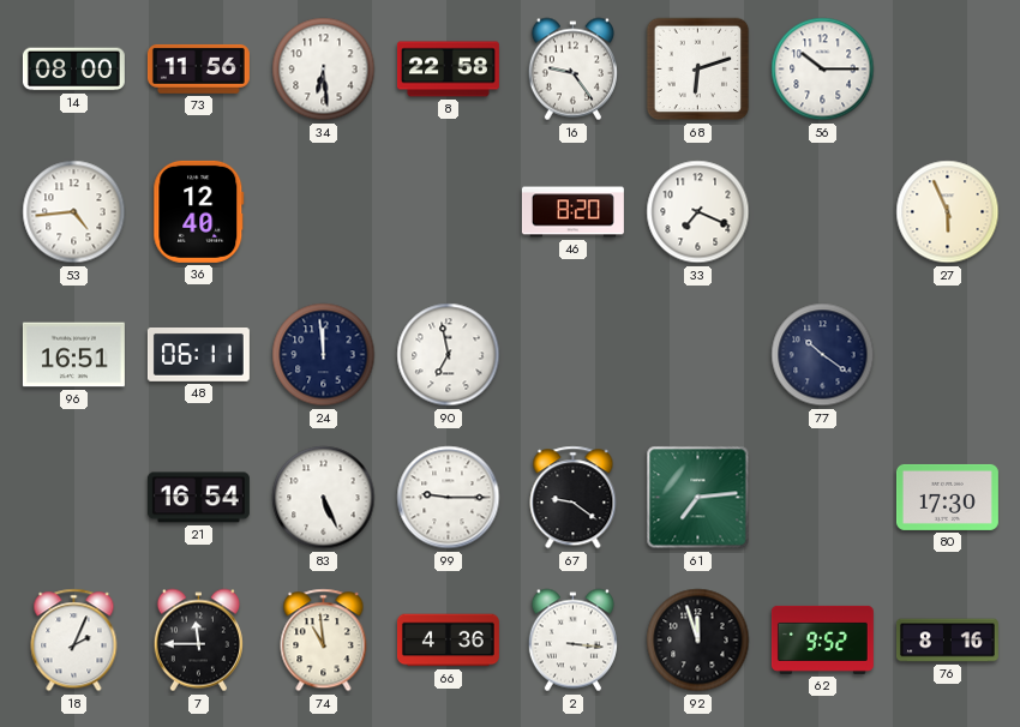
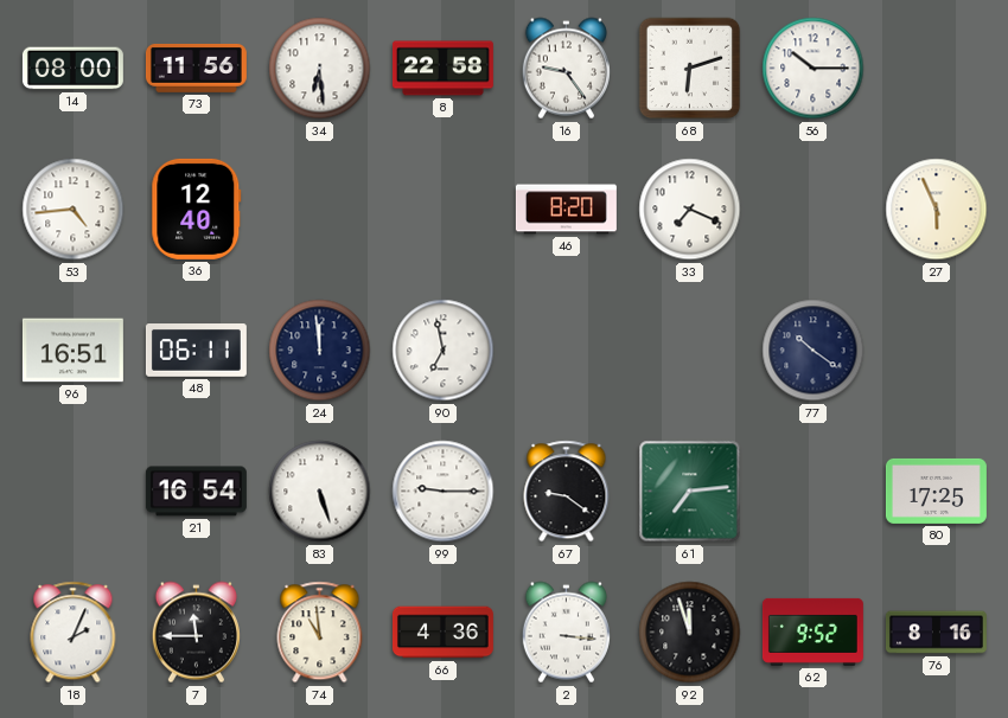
83: 5:26 -> 5:27 (320, 492)
80: 17:30 -> 17:25 (936, 491)
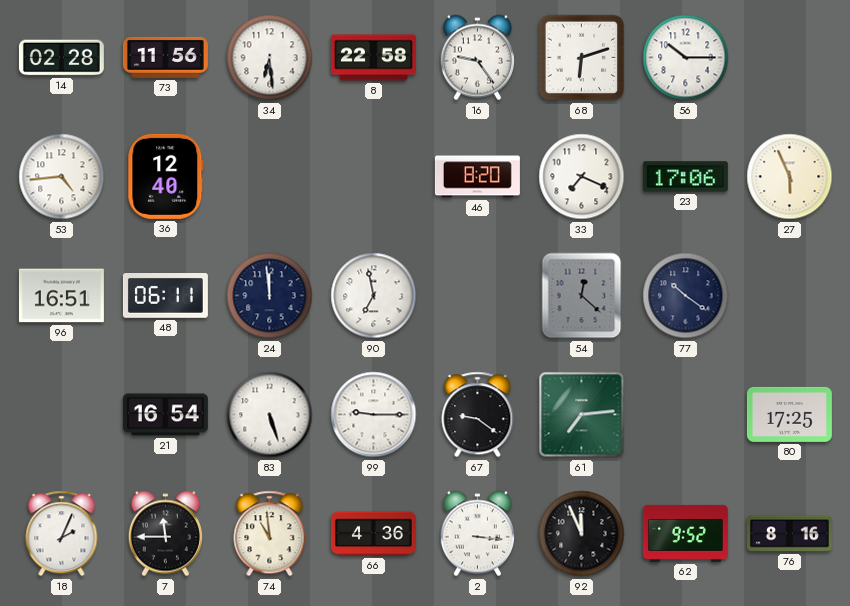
14: 08:00 -> 02:28 (61, 58)
23: none -> 17:06 (685, 177)
54: none -> 12:22 (582, 296)
92: 11:57 -> 11:56 (582, 534)
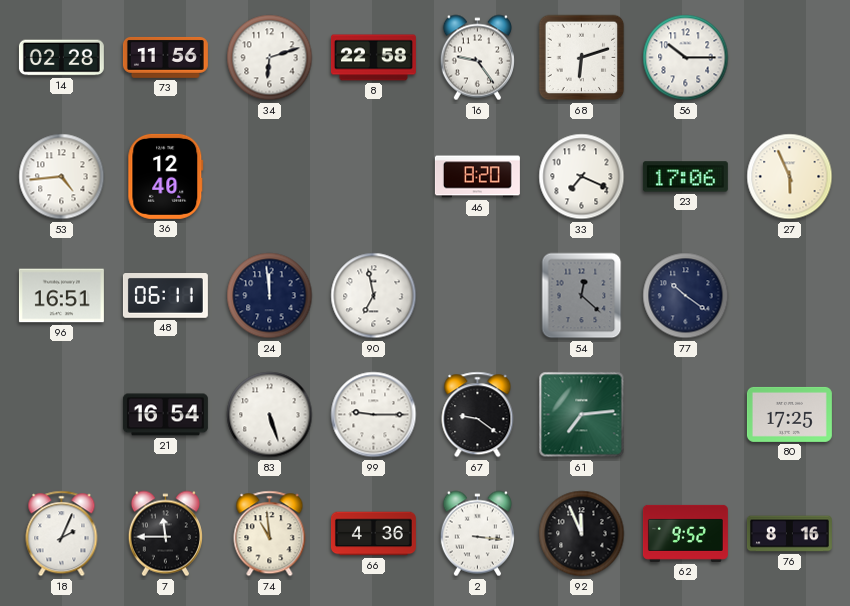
34: 6:29 -> 6:12 (270, 58)
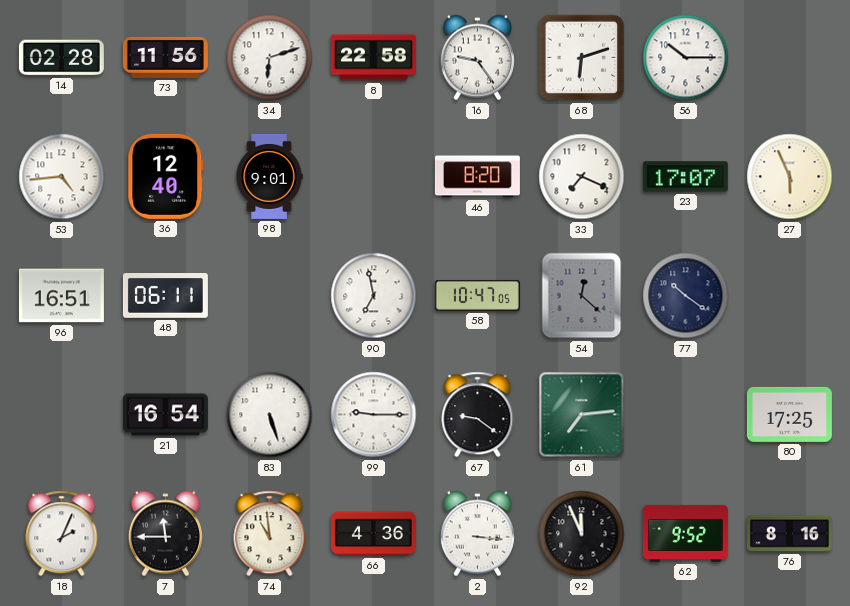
98: none -> 9:01 (269, 176)
23: 17:06 -> 17:07 (685, 177)
24: 11:59 -> none (270, 296)
58: none -> 10:47 (477, 295)
